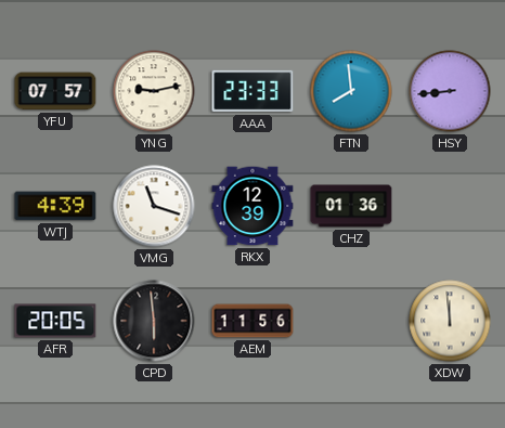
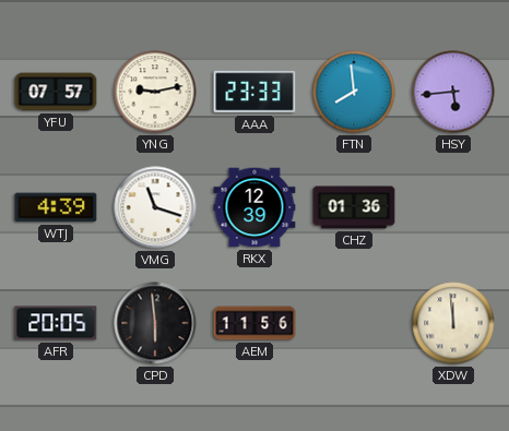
HSY: 8:44 -> 5:44 (453, 92)
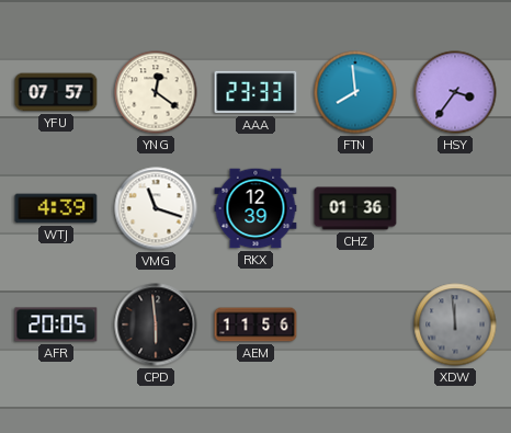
YNG: 9:13 -> 12:21 (156, 92)
HSY: 5:44 -> 3:36 (455, 92)
XDW dial: cream -> grey (455, 324)
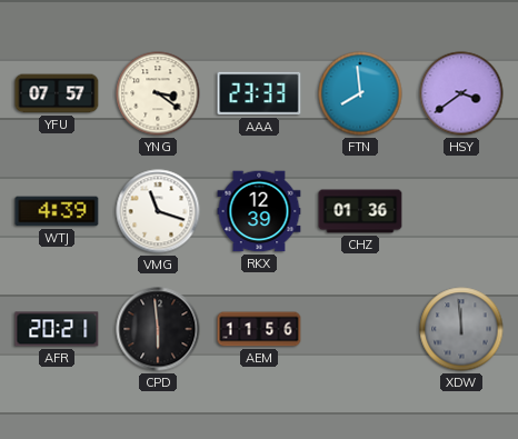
YNG: 12:21 -> 3:21 (158, 93)
HSY: 3:36 -> 3:39 (461, 93)
AFR: 20:05 -> 20:21 (57, 329)
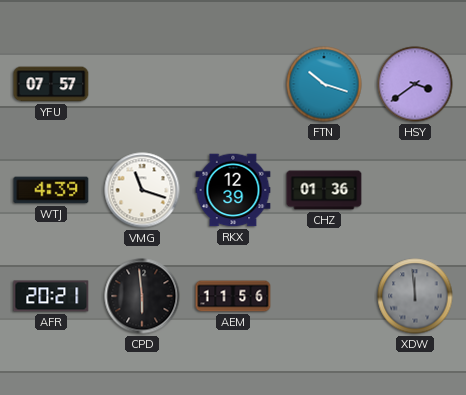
YNG: 3:21 -> none (158, 93)
AAA: 23:33 -> none (259, 93)
FTN: 7:59 -> 10:18 (324, 84)
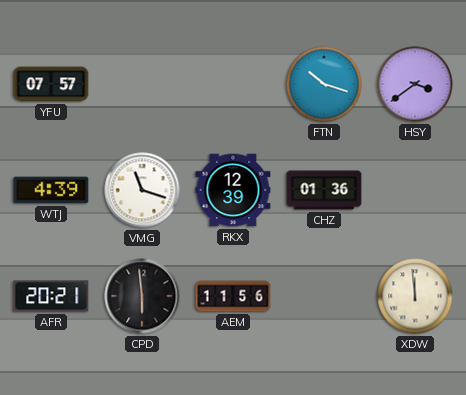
XDW dial: grey -> cream (415, 296)
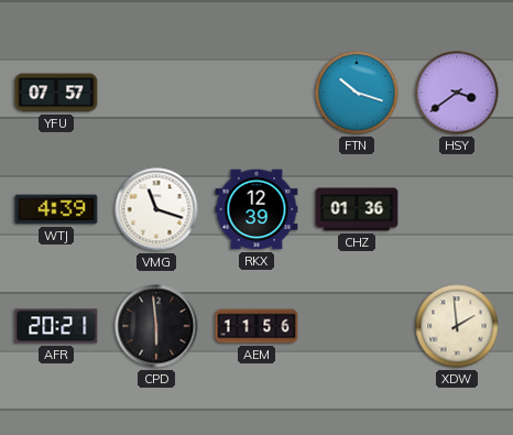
XDW: 11:59 -> 1:59 (457, 326)
